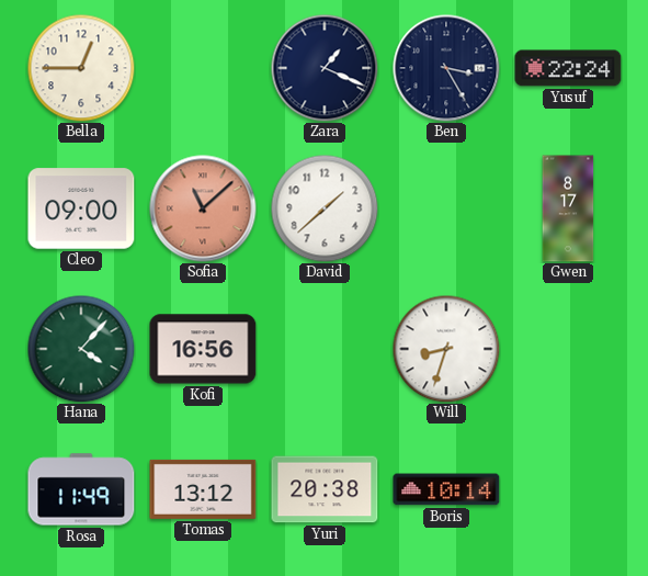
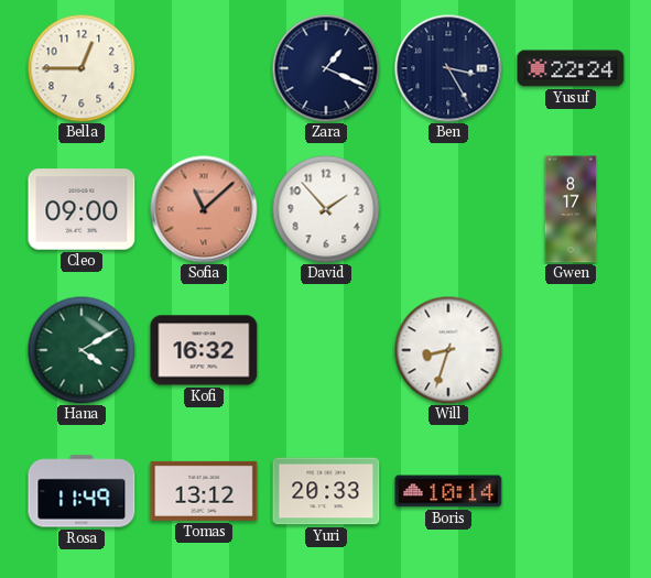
David: 1:38 -> 1:53 (326, 209)
Hana: 4:07 -> 4:10 (82, 350)
Kofi: 16:56 -> 16:32 (204, 350)
Yuri: 20:38 -> 20:33 (326, 491)
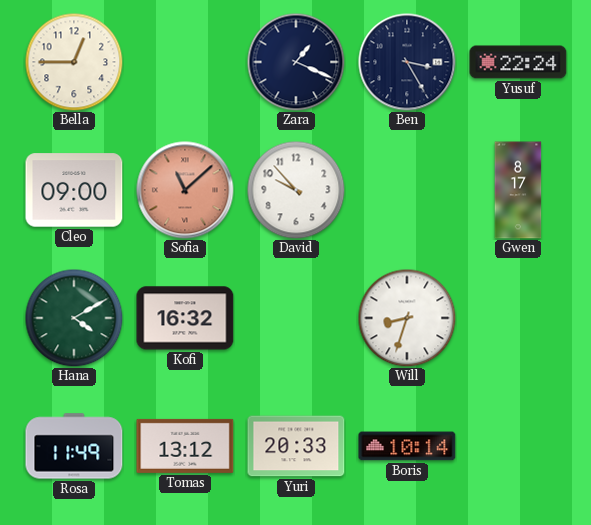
David: 1:53 -> 9:53 (296, 190)
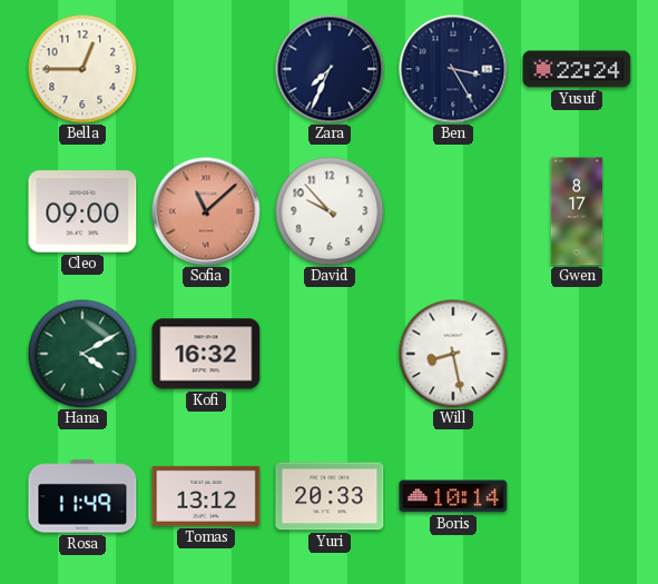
Zara: 1:19 -> 7:34 (330, 69)
Will: 8:33 -> 8:28 (453, 354)
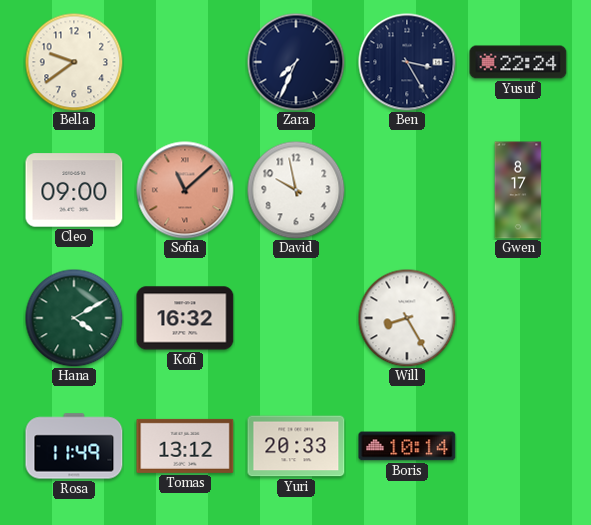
Bella: 12:45 -> 9:39 (74, 62)
David: 9:53 -> 9:58 (296, 190)
Will: 8:28 -> 8:25 (407, 318)
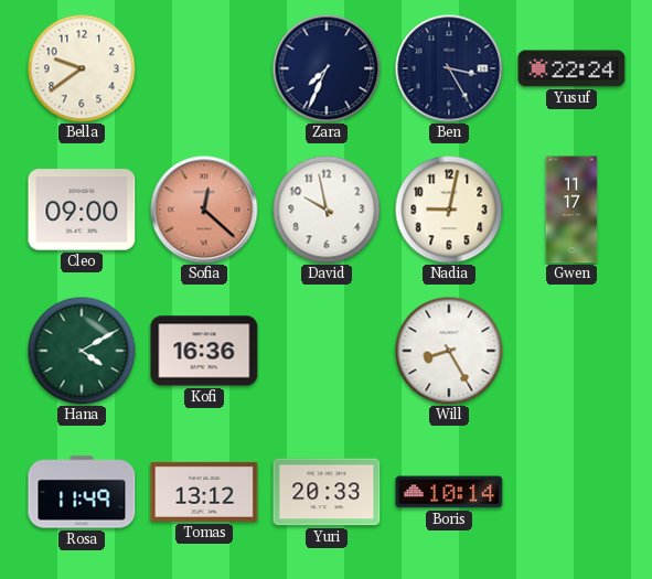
Sofia: 11:08 -> 12:22 (204, 210)
Nadia: none -> 9:02 (449, 210)
Gwen: 8:17 -> 11:17 (571, 210)
Kofi: 16:32 -> 16:36 (204, 351)
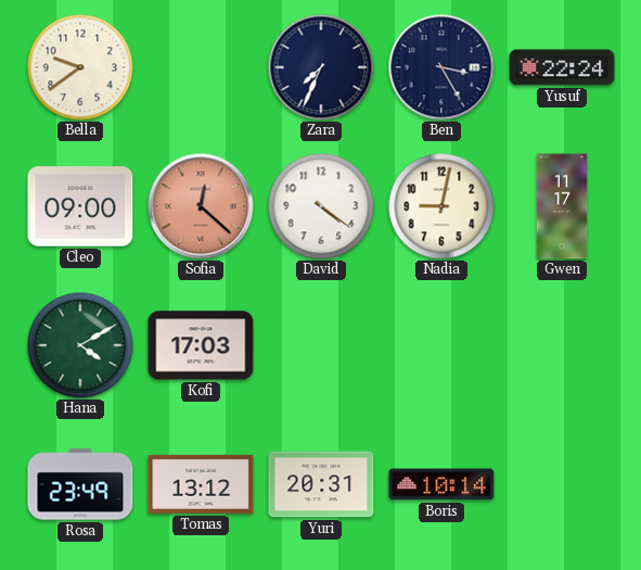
David: 9:58 -> 4:21 (321, 206)
Kofi: 16:36 -> 17:03 (201, 345)
Will: 8:25 -> none (449, 351)
Rosa: 11:49 -> 23:49 (80, 484)
Yuri: 20:33 -> 20:31 (321, 484)
